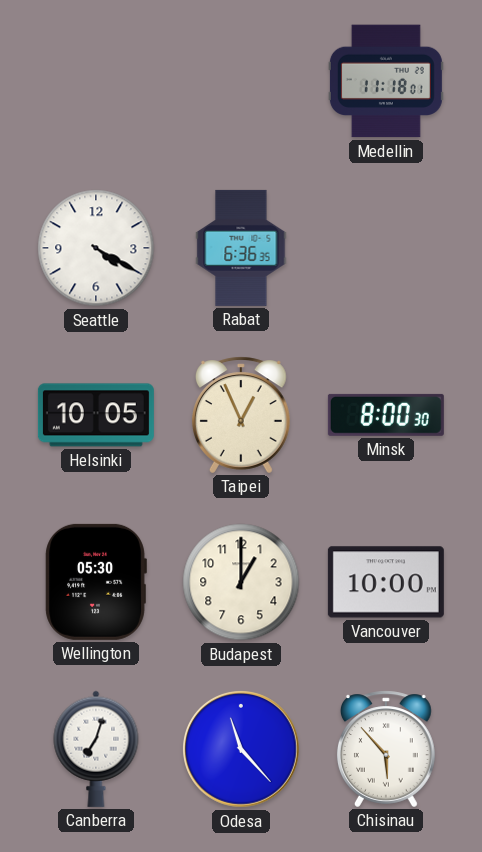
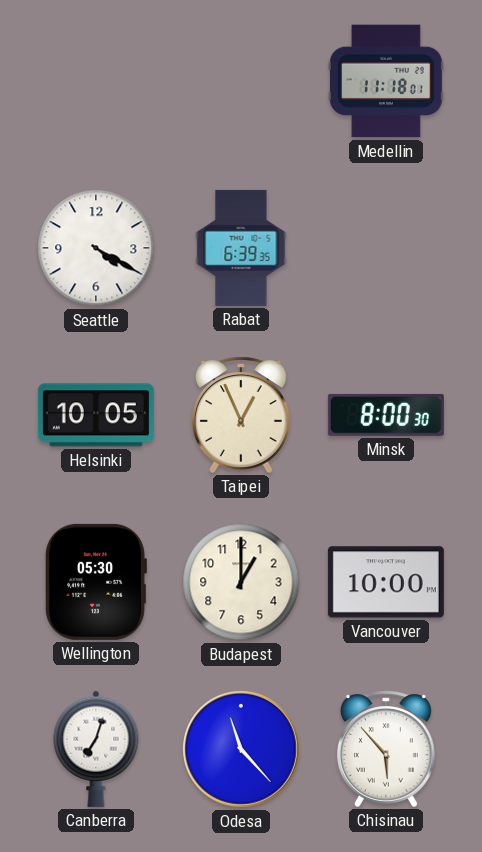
Rabat: 6:36 -> 6:39 (241, 248)
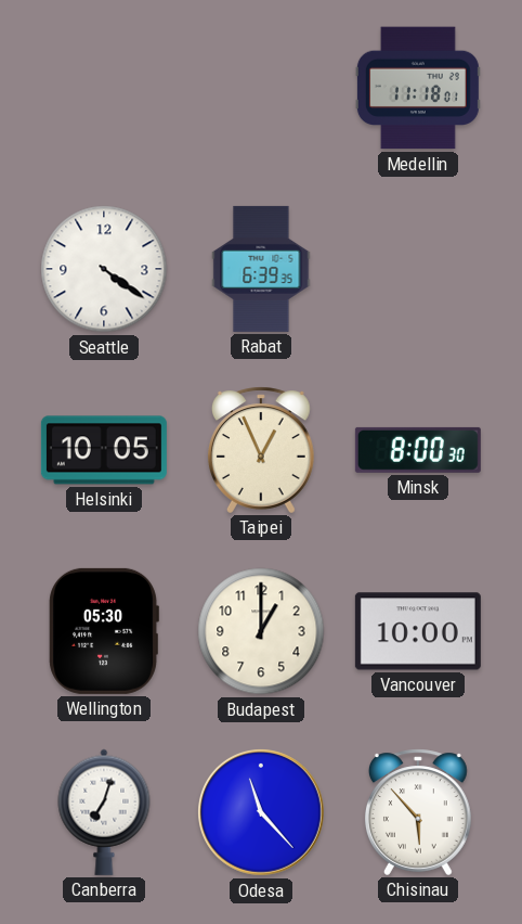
Seattle: 4:20 -> 4:21 (104, 269)
